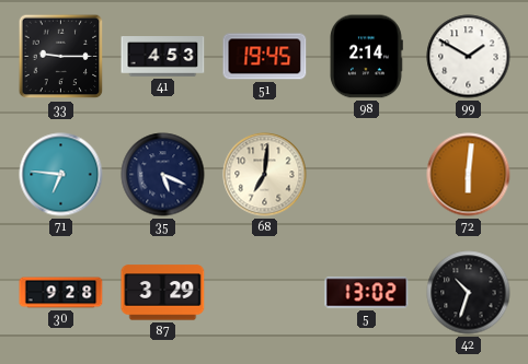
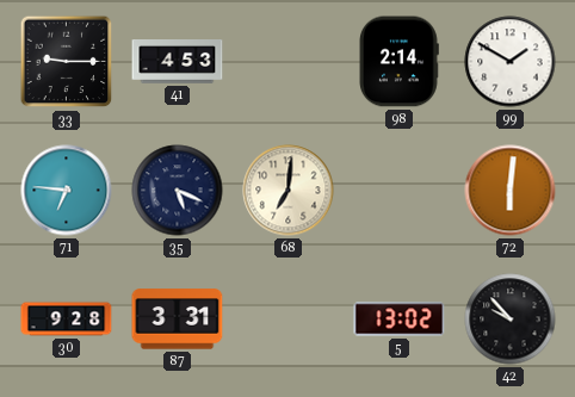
51: 19:45 -> none (265, 57)
87: 3:29 -> 3:31 (178, 320)
42: 10:33 -> 9:53 (511, 320)
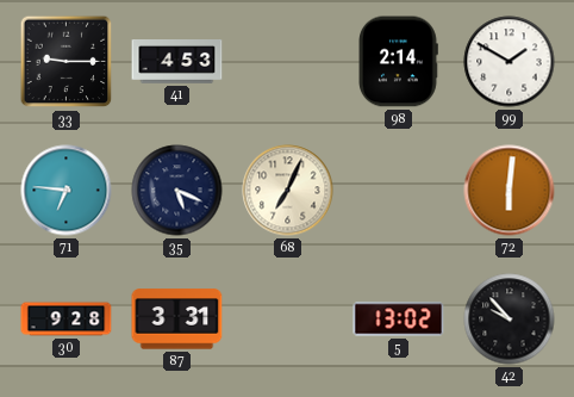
68: 7:01 -> 7:04 (288, 191)
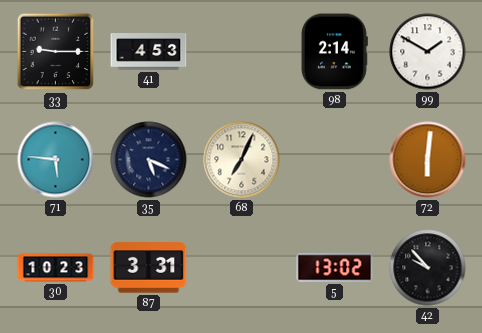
71: 6:46 -> 5:46 (56, 160)
30: 9:28 -> 10:23 (56, 268)
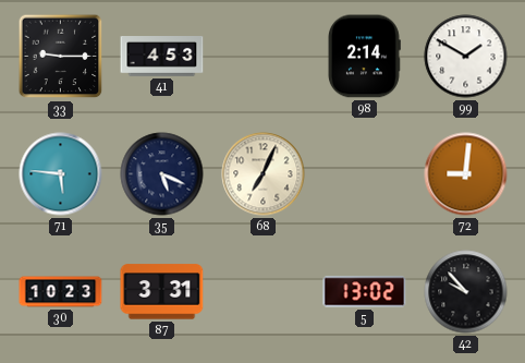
72: 6:01 -> 9:01 (466, 174)
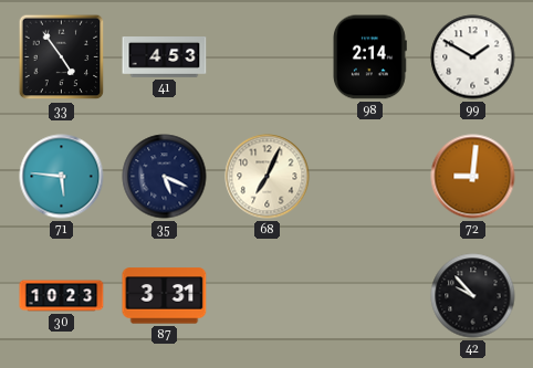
33: 9:15 -> 4:54 (62, 57)
5: 13:02 -> none (365, 292)
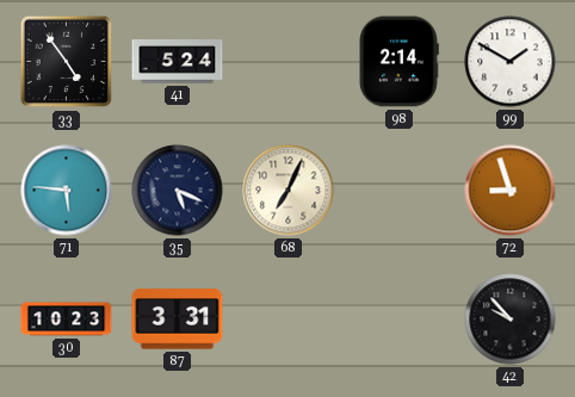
41: 4:53 -> 5:24 (178, 62)
72: 9:01 -> 8:57 (511, 191)
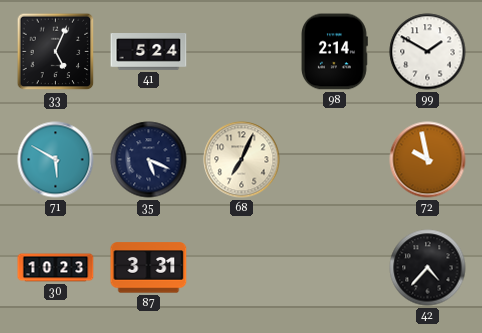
33: 4:54 -> 5:04 (56, 52)
71: 5:46 -> 5:50 (56, 160)
72: 8:57 -> 9:58 (428, 160)
42: 9:53 -> 4:37 (428, 268)
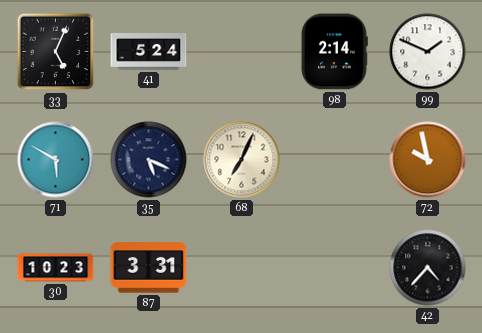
99: 1:50 -> 1:49 (428, 52)
